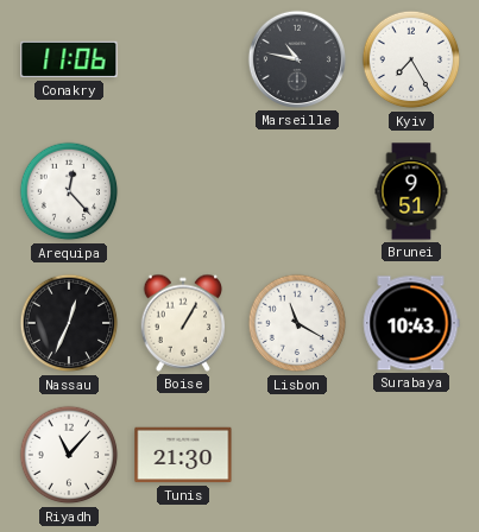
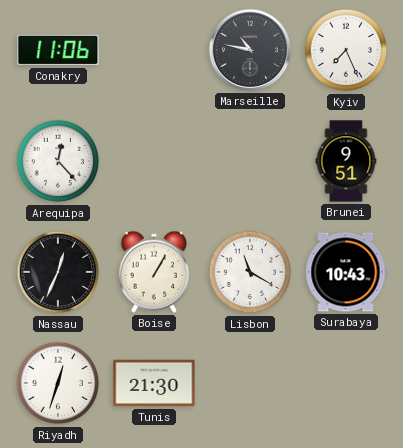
Kyiv: 7:25 -> 7:26 (346, 50)
Riyadh: 11:07 -> 12:33 (58, 383)
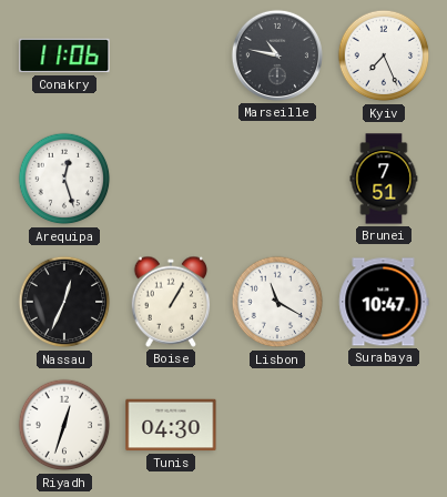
Arequipa: 12:23 -> 12:27 (64, 179)
Brunei: 9:51 -> 7:51 (384, 179)
Surabaya: 10:43 -> 10:47 (384, 302)
Tunis: 21:30 -> 04:30 (171, 425)
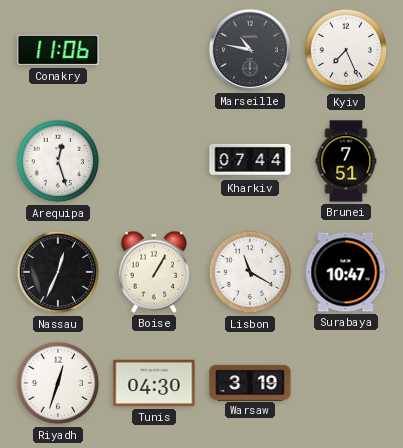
Kharkiv: none -> 07:44 (250, 161)
Warsaw: none -> 3:19 (250, 382)
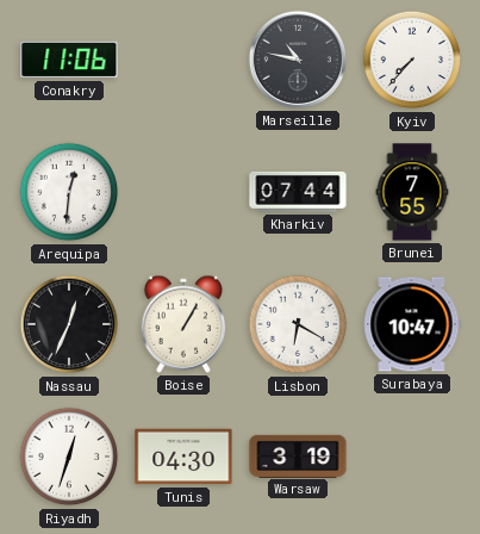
Kyiv: 7:26 -> 7:37 (412, 60)
Arequipa: 12:27 -> 12:31 (69, 192)
Brunei: 7:51 -> 7:55 (412, 192)
Lisbon: 11:20 -> 6:20 (298, 324)
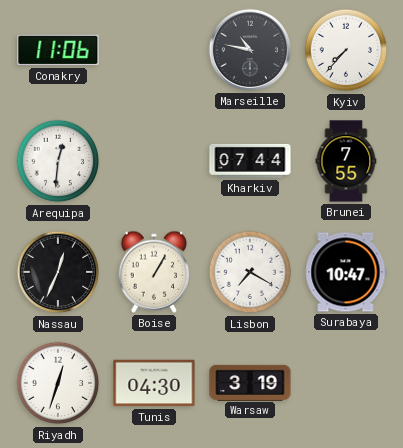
Lisbon: 6:20 -> 7:20 (250, 272)
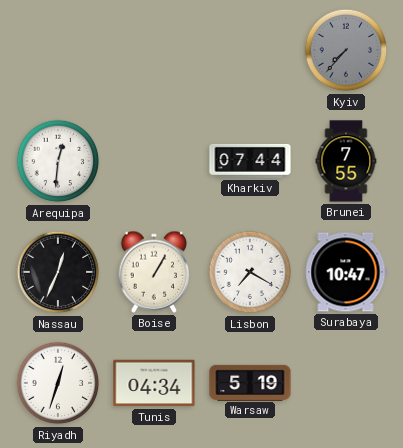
Conakry: 11:06 -> none (58, 50)
Marseille: 10:47 -> none (250, 50)
Kyiv dial: white -> grey (346, 50)
Tunis: 04:30 -> 04:34 (154, 383)
Warsaw: 3:19 -> 5:19 (250, 382)
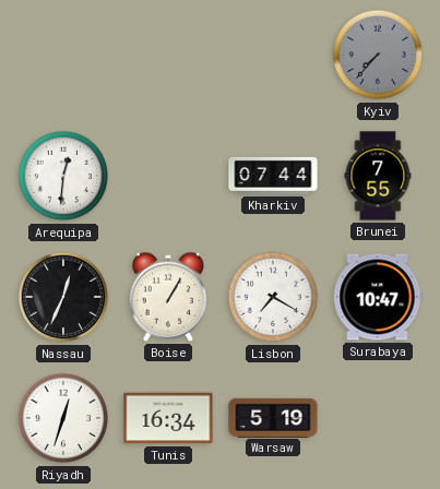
Tunis: 04:34 -> 16:34 (168, 418)
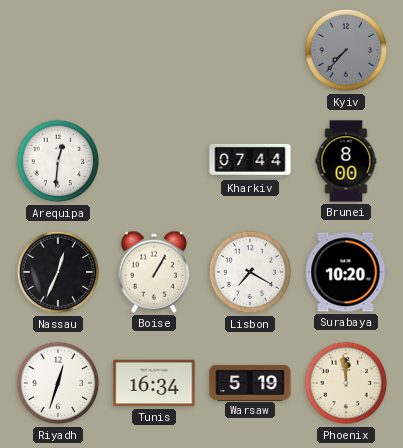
Brunei: 7:55 -> 8:00 (346, 161)
Surabaya: 10:47 -> 10:20 (346, 272)
Phoenix: none -> 11:59 (346, 383)
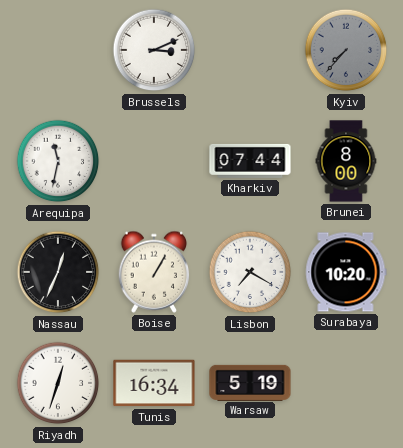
Brussels: none -> 3:11 (154, 50)
Arequipa: 12:31 -> 11:32 (58, 161)
Phoenix: 11:59 -> none (346, 383)
